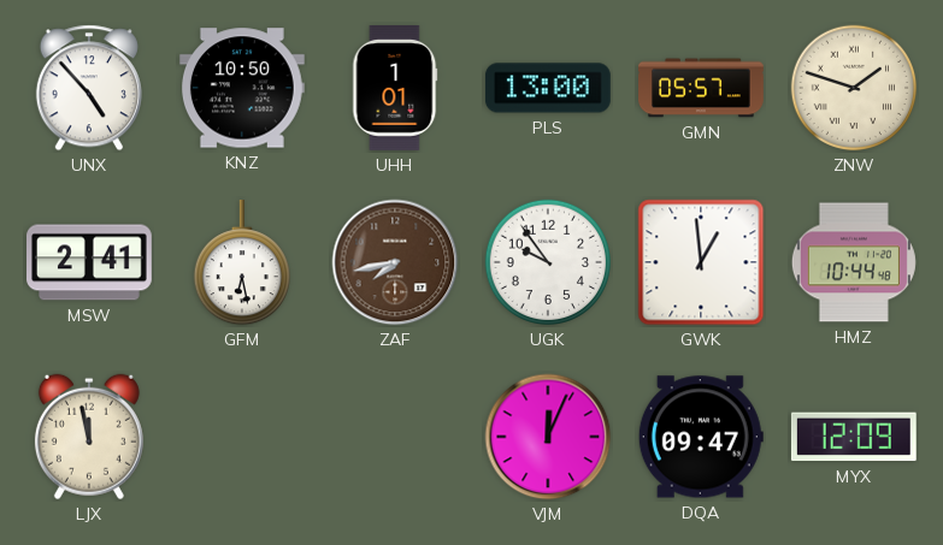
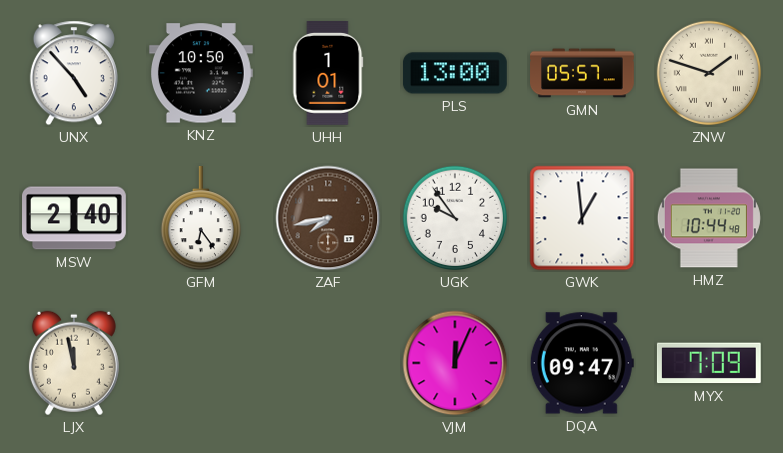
MSW: 2:41 -> 2:40 (75, 218)
GFM: 6:28 -> 6:24 (200, 219)
MYX: 12:09 -> 7:09 (709, 363)
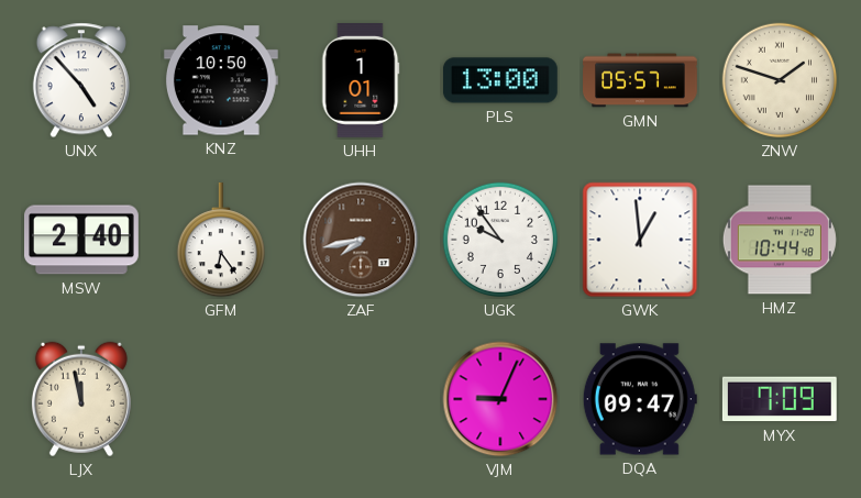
VJM: 12:04 -> 9:04 (500, 399)
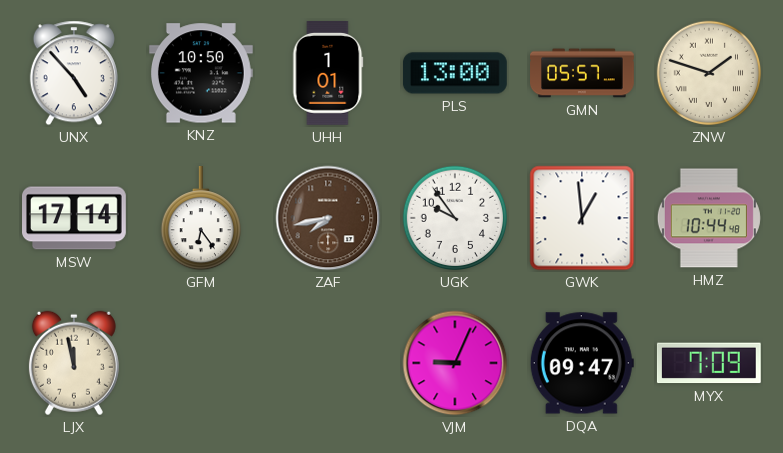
MSW: 2:40 -> 17:14 (75, 218)
